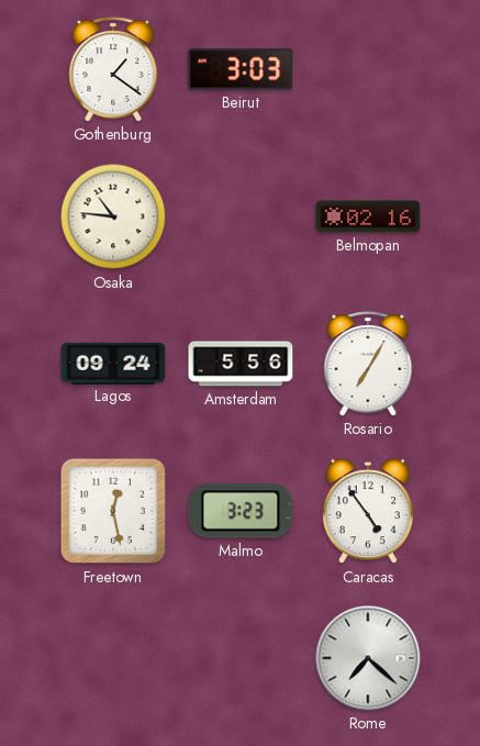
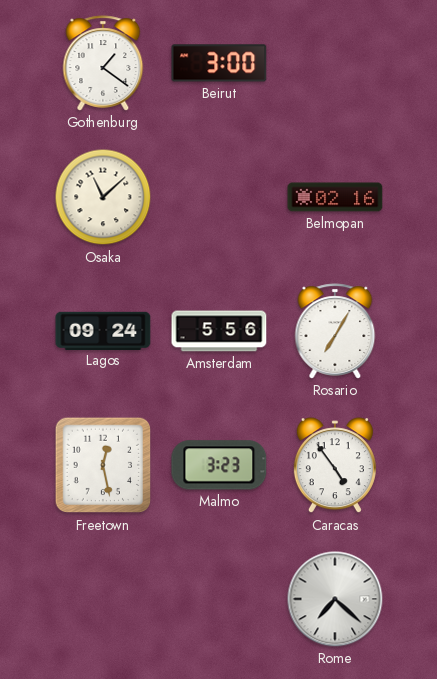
Beirut: 3:03 -> 3:00 (219, 63)
Osaka: 10:46 -> 11:08 (103, 197)
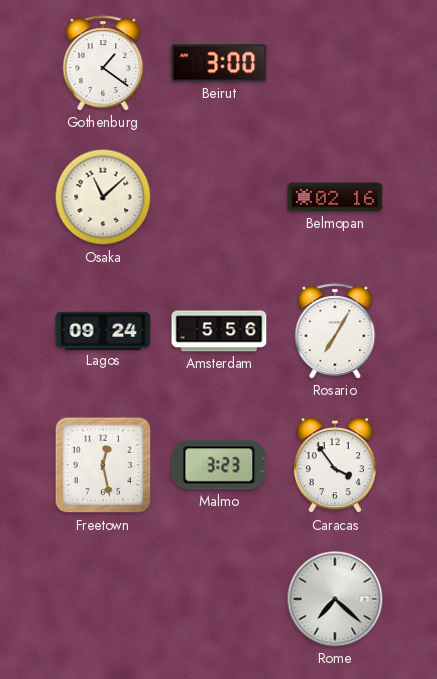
Caracas: 4:54 -> 3:54 (335, 466)
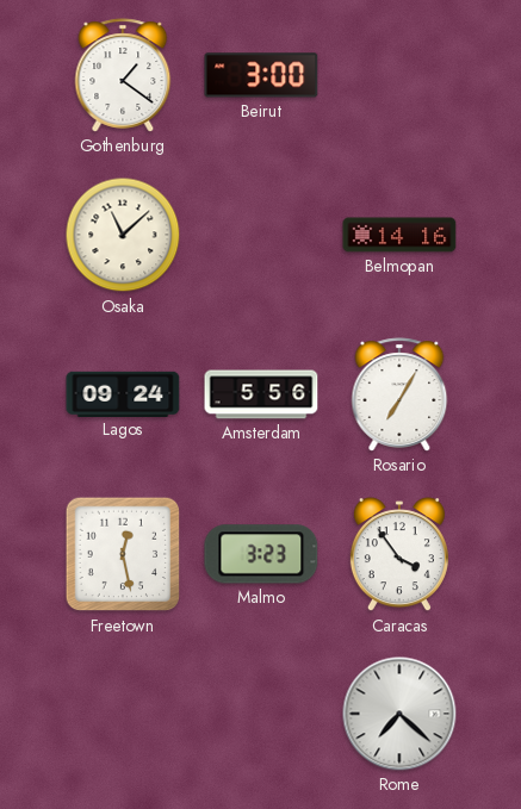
Belmopan: 02:16 -> 14:16 (399, 235)
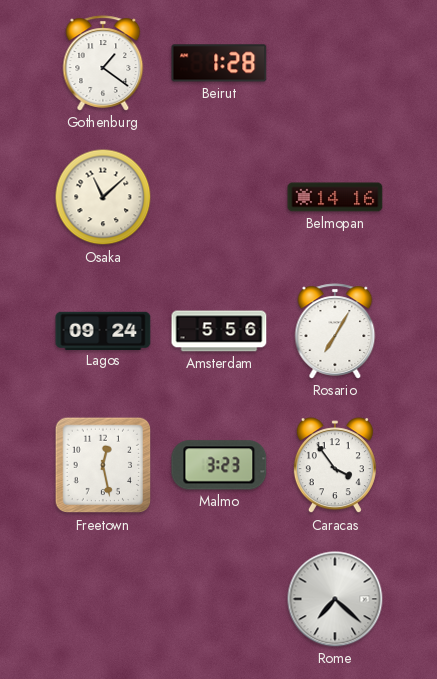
Beirut: 3:00 -> 1:28 (219, 63)
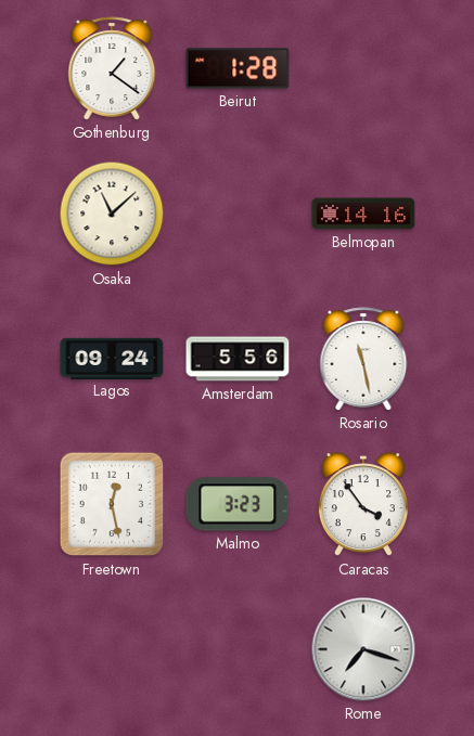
Rosario: 7:05 -> 11:28 (363, 359)
Rome: 7:22 -> 7:18 (363, 649)
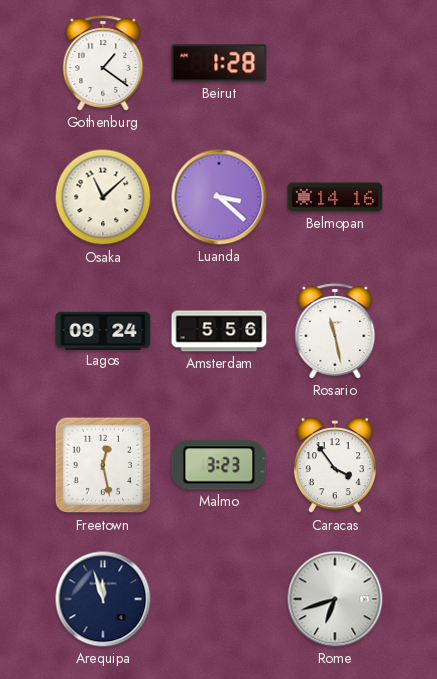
Luanda: none -> 3:22 (219, 197)
Arequipa: none -> 11:57 (103, 599)
Rome: 7:18 -> 6:42 (335, 599)
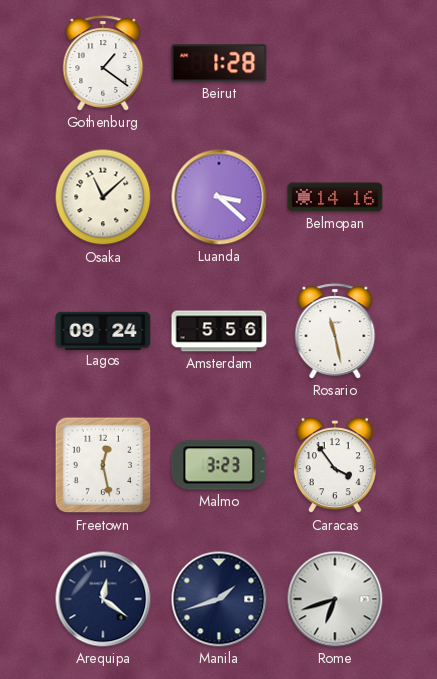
Arequipa: 11:57 -> 12:21 (103, 599)
Manila: none -> 1:42 (219, 599)
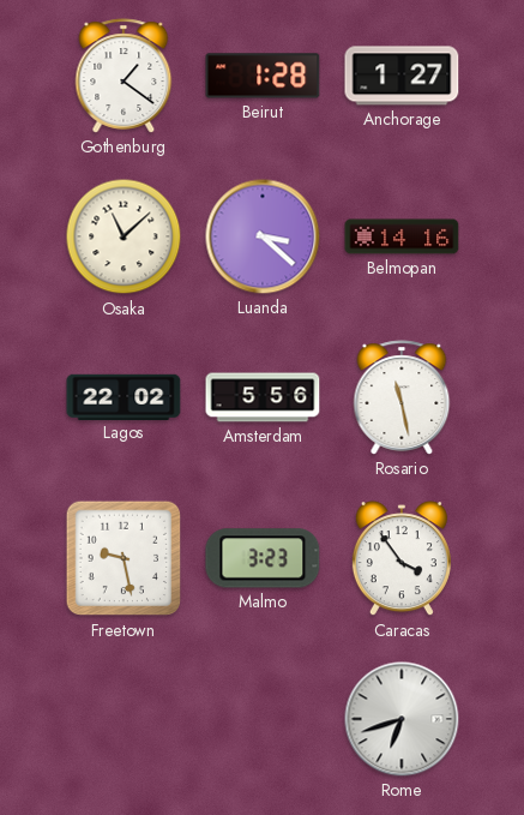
Anchorage: none -> 1:27 (402, 76)
Lagos: 09:24 -> 22:02 (124, 396)
Freetown: 12:28 -> 9:28 (124, 558)
Arequipa: 12:21 -> none (103, 599)
Manila: 1:42 -> none (219, 599)
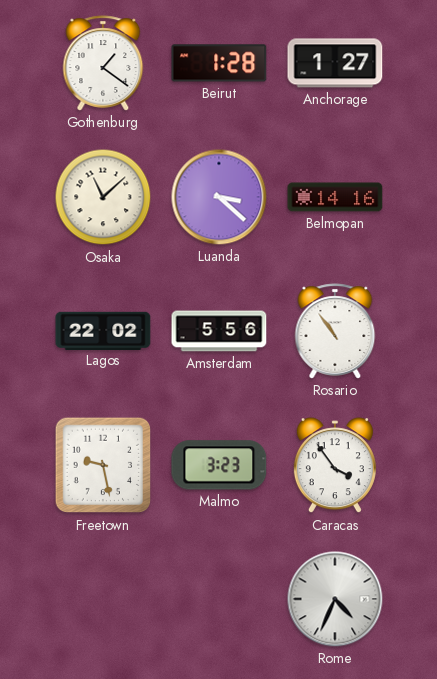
Rosario: 11:28 -> 10:54 (335, 331)
Rome: 6:42 -> 4:34 (335, 599)
